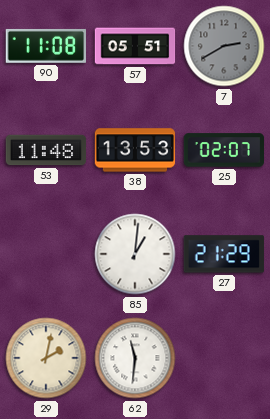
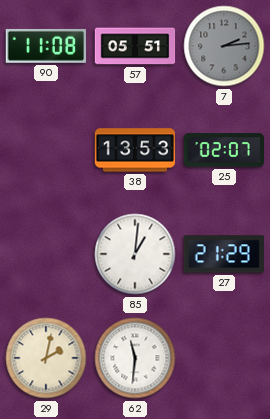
7: 2:40 -> 2:14 (224, 46)
53: 11:48 -> none (46, 150)
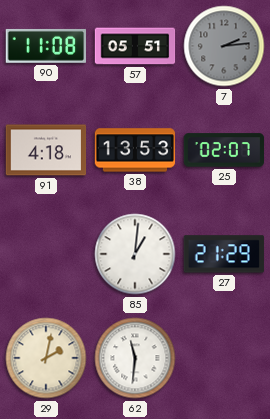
91: none -> 4:18 (46, 150)
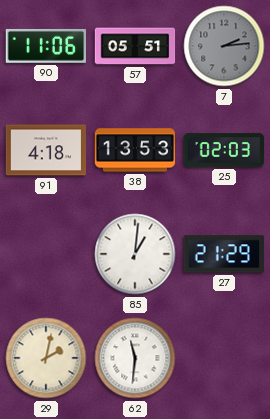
90: 11:08 -> 11:06 (45, 46)
25: 02:07 -> 02:03 (224, 150)
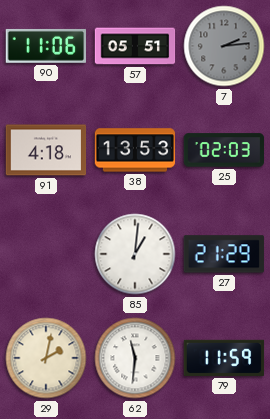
79: none -> 11:59 (224, 358)
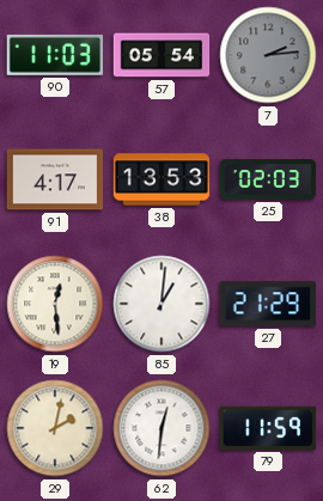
90: 11:06 -> 11:03 (54, 55)
57: 05:51 -> 05:54 (161, 55)
91: 4:18 -> 4:17 (55, 179)
19: none -> 12:29 (55, 304)
62: 11:31 -> 12:31 (161, 428)
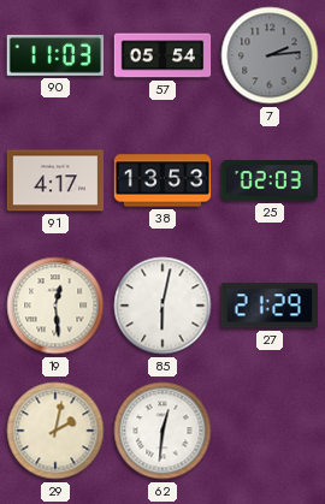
85: 1:01 -> 6:02 (162, 306)
79: 11:59 -> none (268, 428)
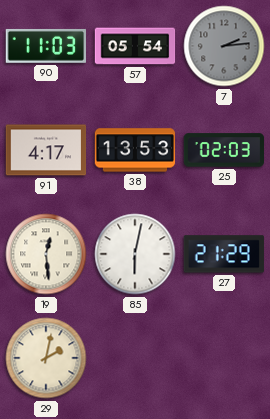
62: 12:31 -> none (162, 431)
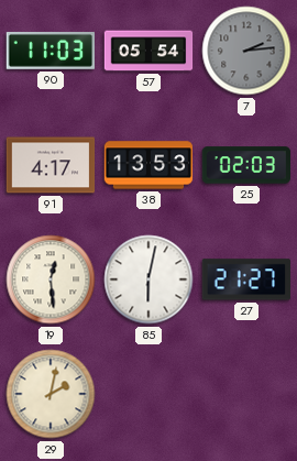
27: 21:29 -> 21:27 (246, 279)
